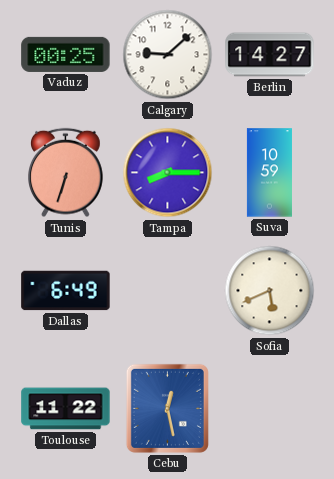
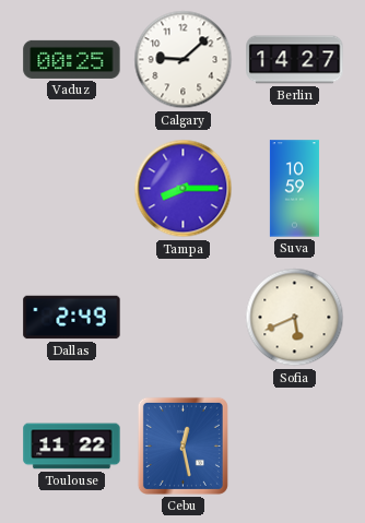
Tunis: 6:33 -> none (66, 173)
Dallas: 6:49 -> 2:49 (72, 318)
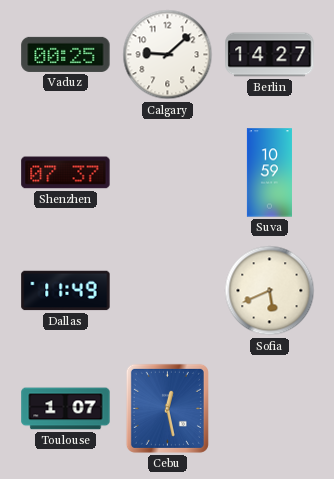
Shenzhen: none -> 07:37 (66, 173)
Tampa: 8:15 -> none (184, 189)
Dallas: 2:49 -> 11:49 (66, 291)
Toulouse: 11:22 -> 1:07 (66, 409)
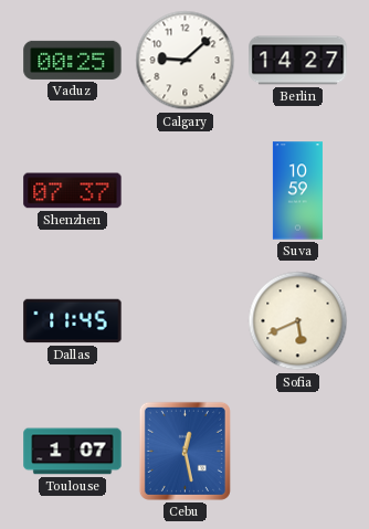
Dallas: 11:49 -> 11:45 (73, 321)
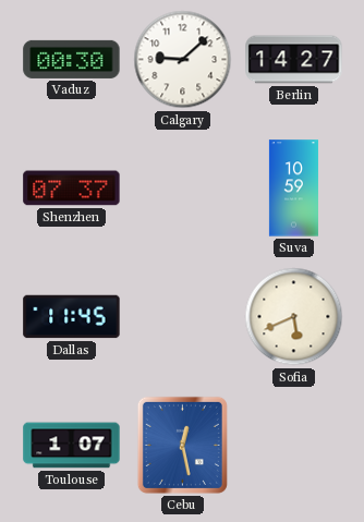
Vaduz: 00:25 -> 00:30 (72, 59)
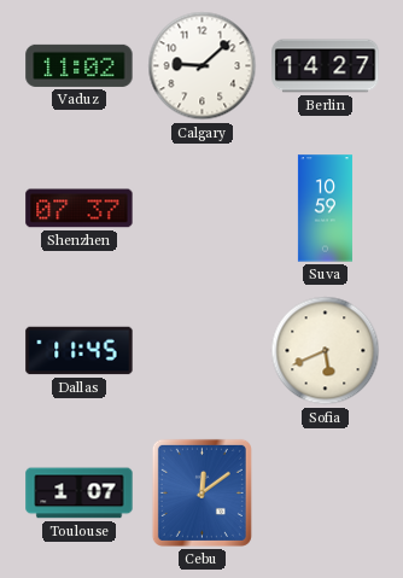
Vaduz: 00:30 -> 11:02 (80, 65)
Cebu: 12:28 -> 12:09 (201, 492)
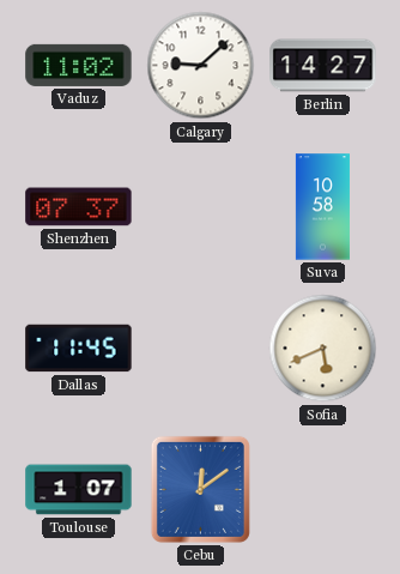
Suva: 10:59 -> 10:58 (322, 207)
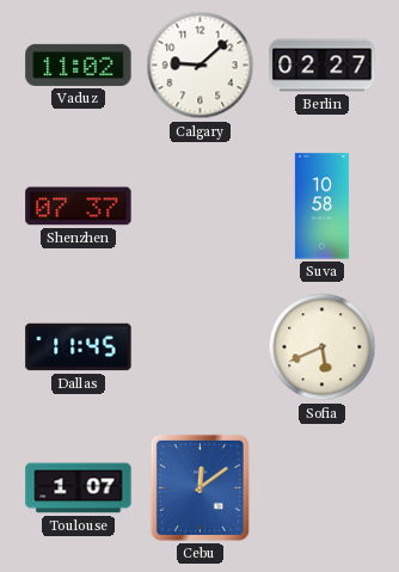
Berlin: 14:27 -> 02:27 (323, 66)
